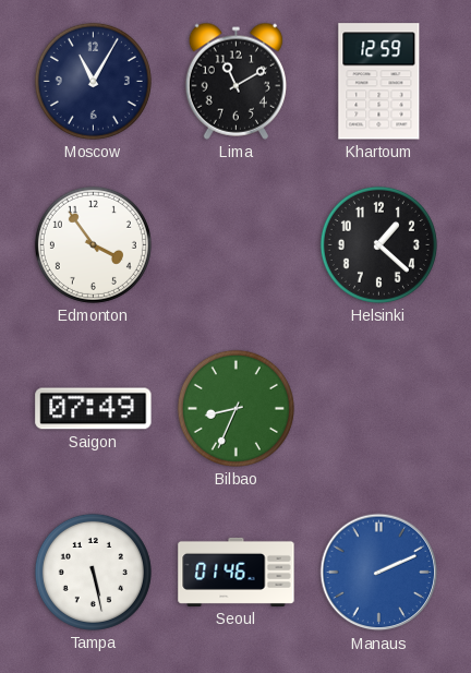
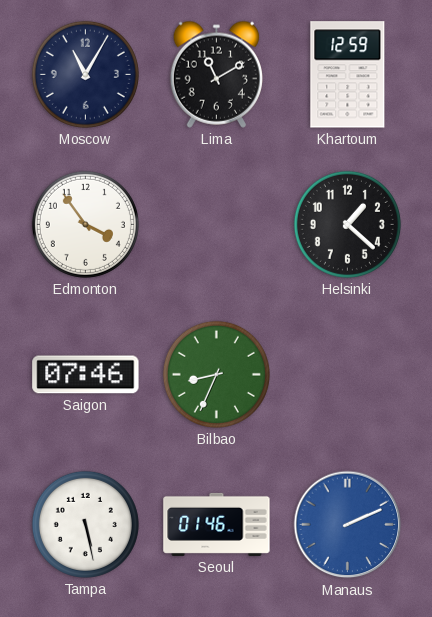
Saigon: 07:49 -> 07:46 (86, 375)
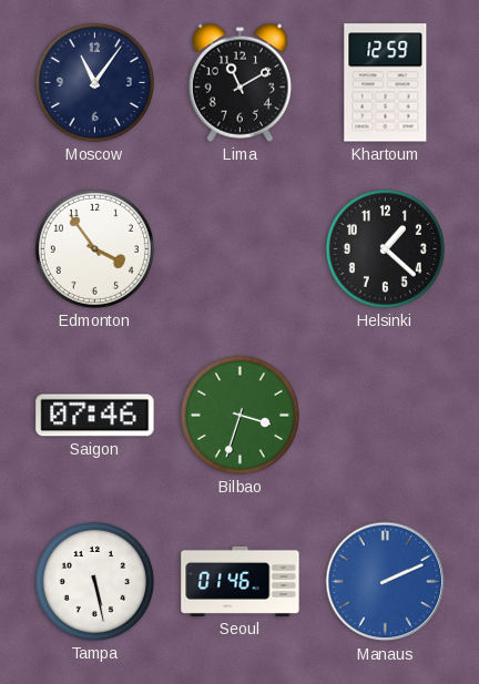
Moscow: 11:05 -> 11:06 (94, 82)
Bilbao: 8:34 -> 3:33 (239, 415)
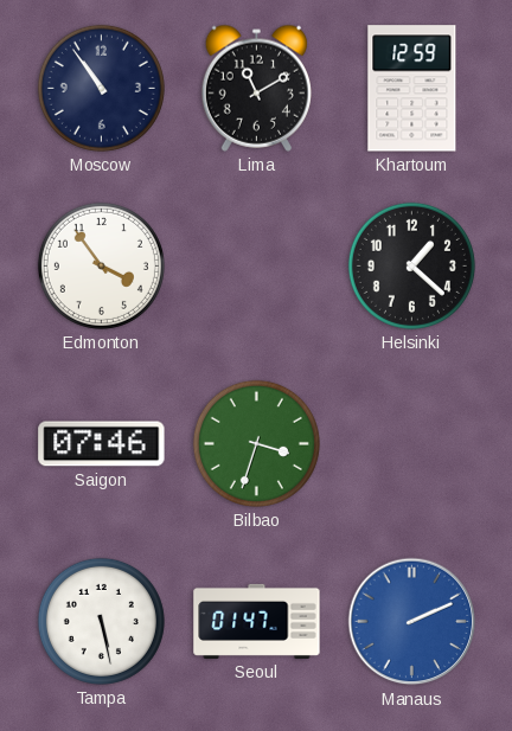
Moscow: 11:06 -> 10:54 (101, 88)
Seoul: 01:46 -> 01:47 (257, 621)
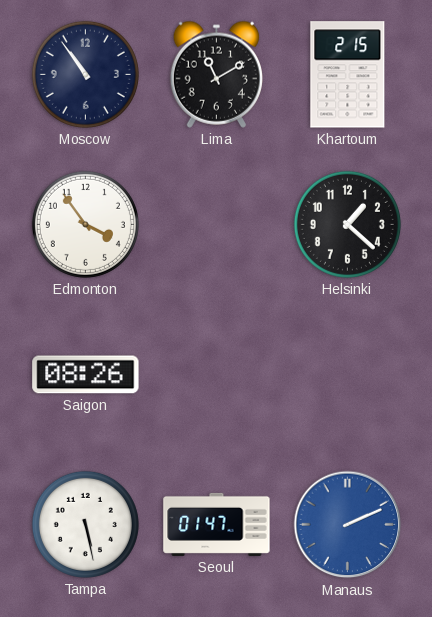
Khartoum: 12:59 -> 2:15 (348, 75)
Saigon: 07:46 -> 08:26 (86, 375)
Bilbao: 3:33 -> none (256, 443)
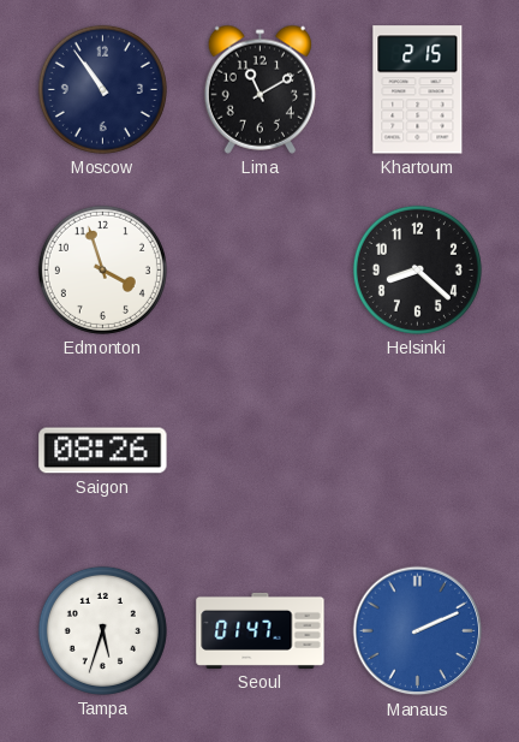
Edmonton: 3:54 -> 3:57 (102, 269)
Helsinki: 1:22 -> 8:22 (417, 269)
Tampa: 5:28 -> 5:33 (102, 630)
